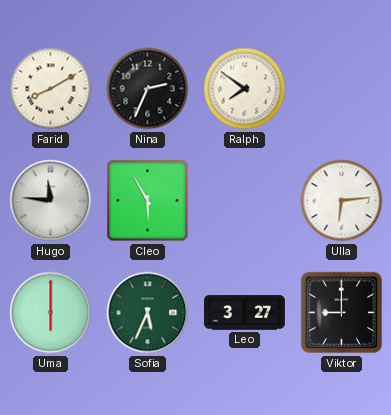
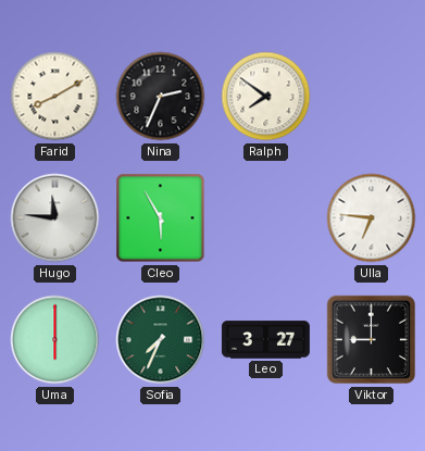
Ulla: 6:14 -> 6:46 (372, 218)
Sofia: 5:34 -> 7:34 (161, 340)
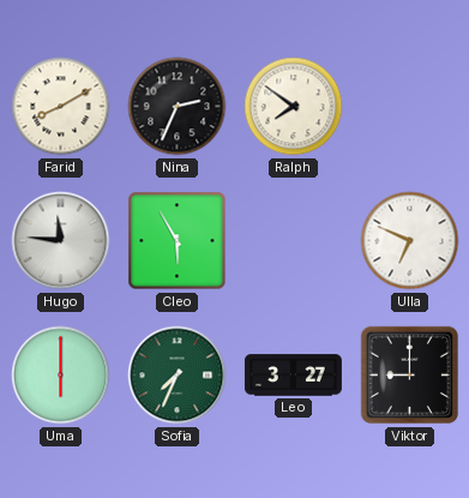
Ulla: 6:46 -> 6:49 (410, 241)
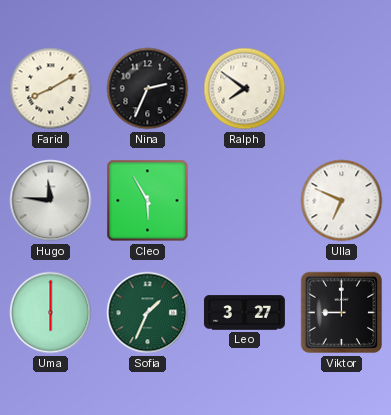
Sofia: 7:34 -> 1:34 (148, 313)
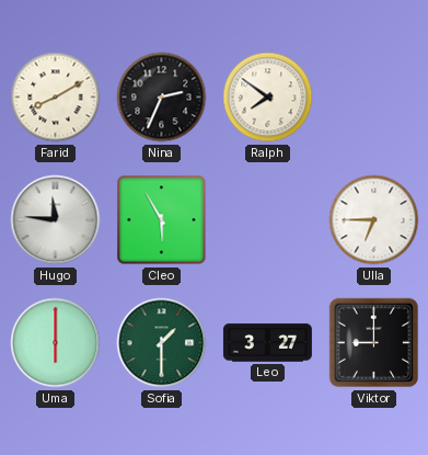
Ulla: 6:49 -> 6:45 (374, 220)
Sofia: 1:34 -> 1:30 (162, 343)
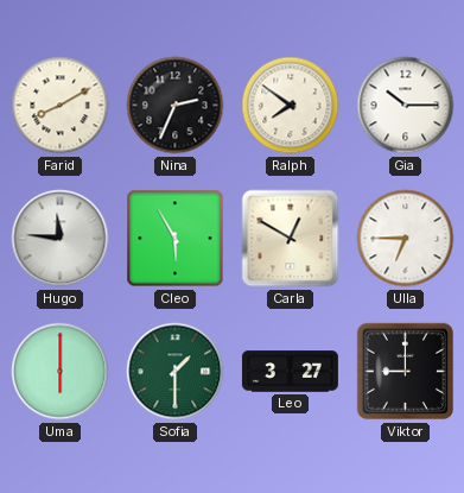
Gia: none -> 10:15 (406, 106)
Carla: none -> 12:50 (291, 239)
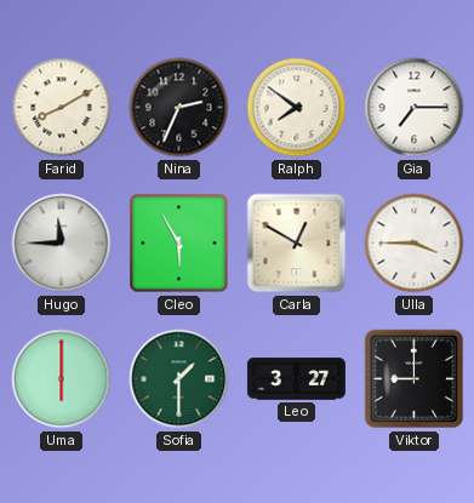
Gia: 10:15 -> 7:15 (415, 108)
Hugo: 11:46 -> 11:45 (62, 244)
Ulla: 6:45 -> 3:45 (415, 244)
